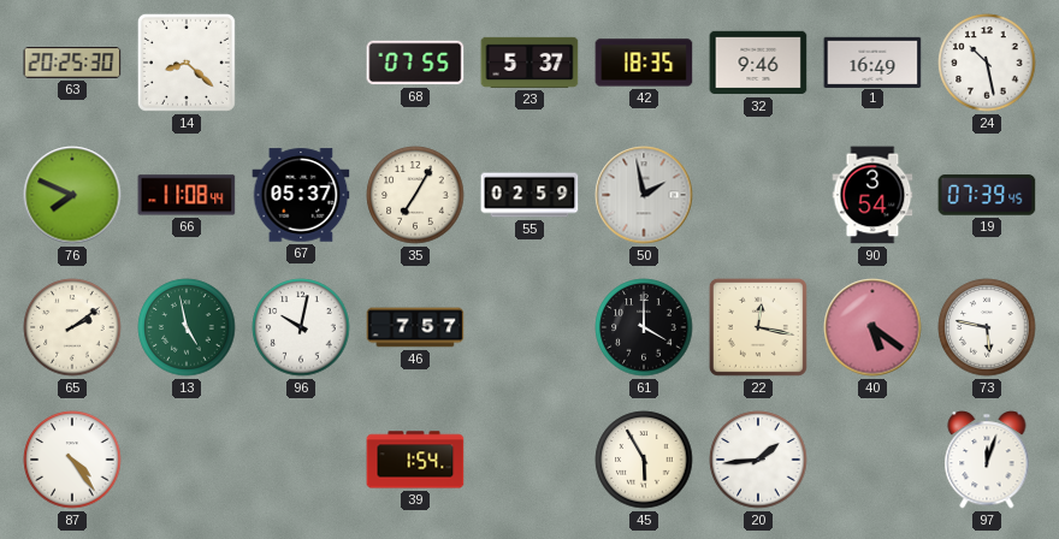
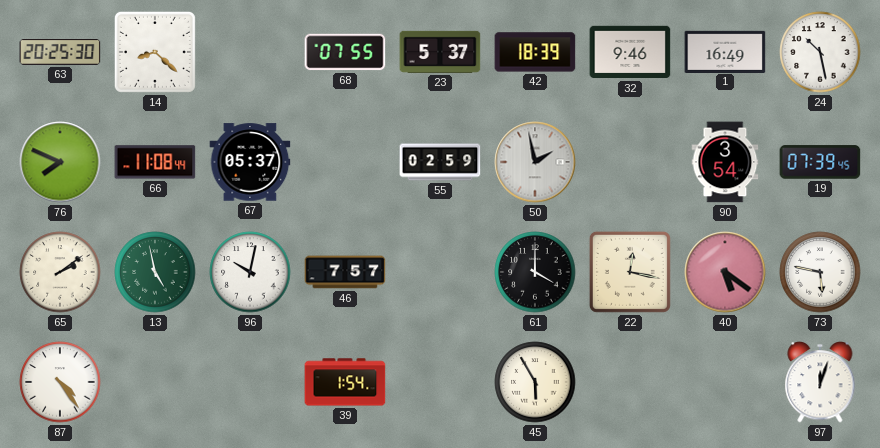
42: 18:35 -> 18:39 (535, 52)
35: 7:05 -> none (415, 195)
20: 1:44 -> none (758, 460)
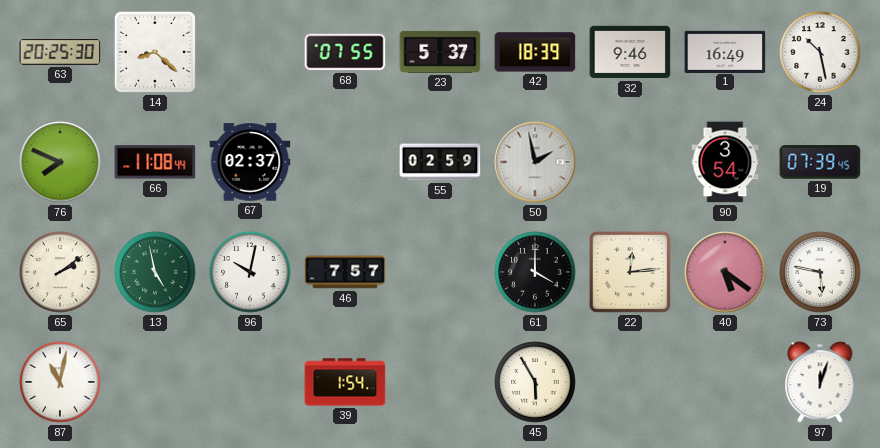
67: 05:37 -> 02:37 (250, 162)
22: 12:17 -> 12:14 (630, 272)
87: 4:24 -> 11:02 (60, 382)
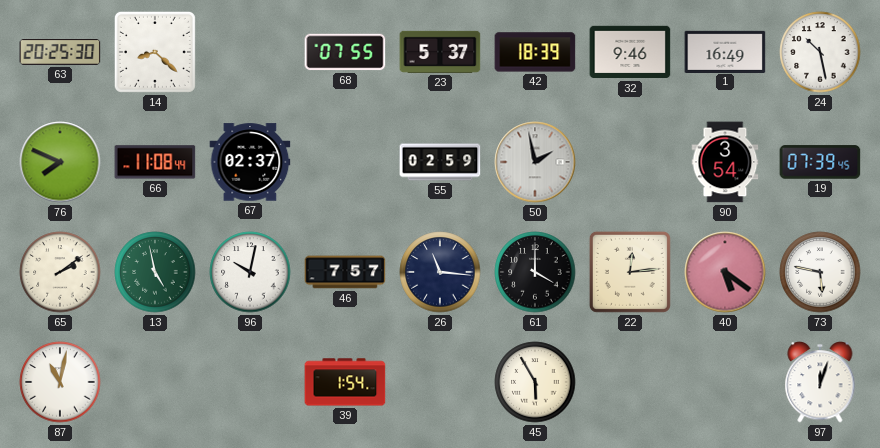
26: none -> 11:16 (440, 272)
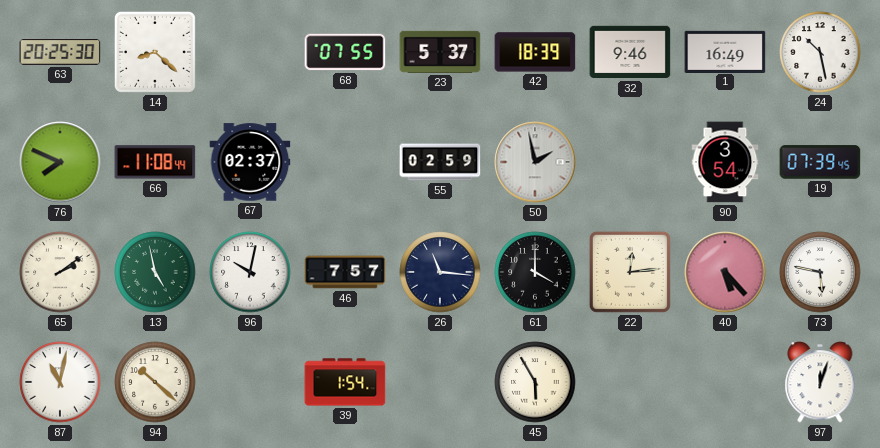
40: 5:21 -> 5:23 (725, 272)
94: none -> 10:22 (155, 382)
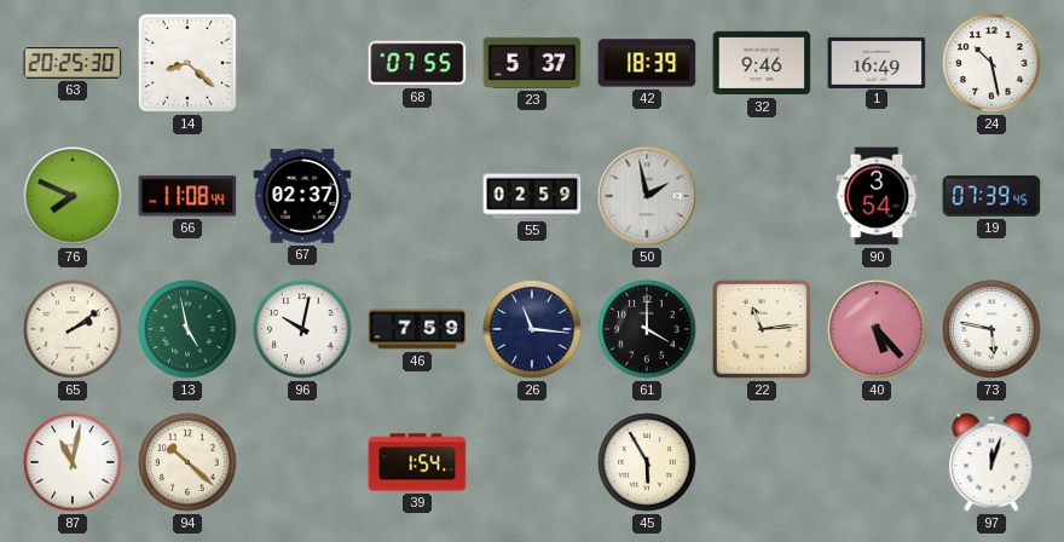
46: 7:57 -> 7:59 (417, 329)
22: 12:14 -> 11:14 (762, 329)
